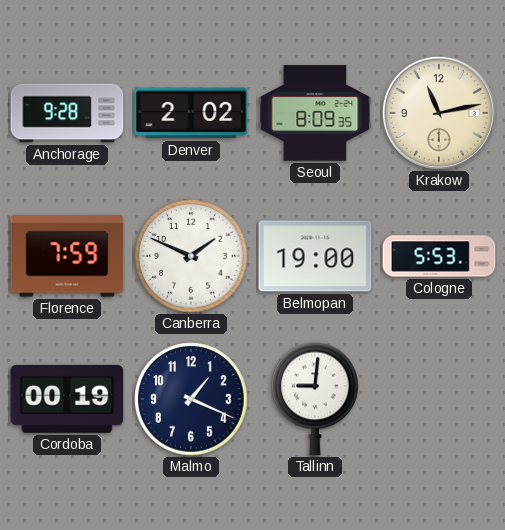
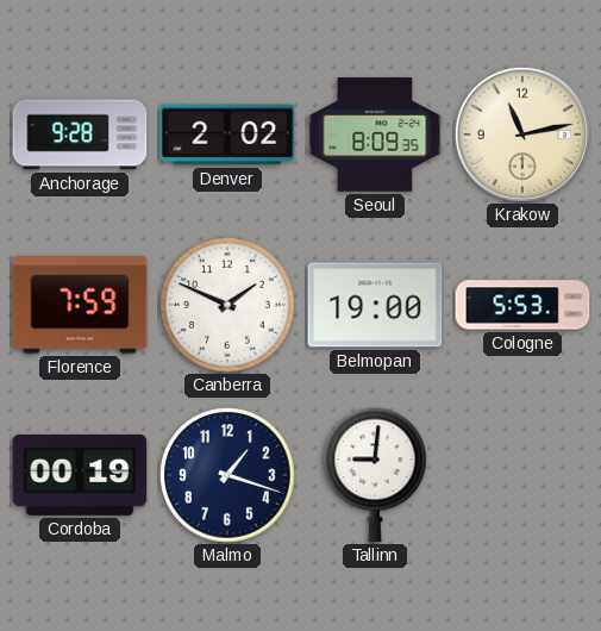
Malmo: 1:19 -> 1:18 (227, 475)
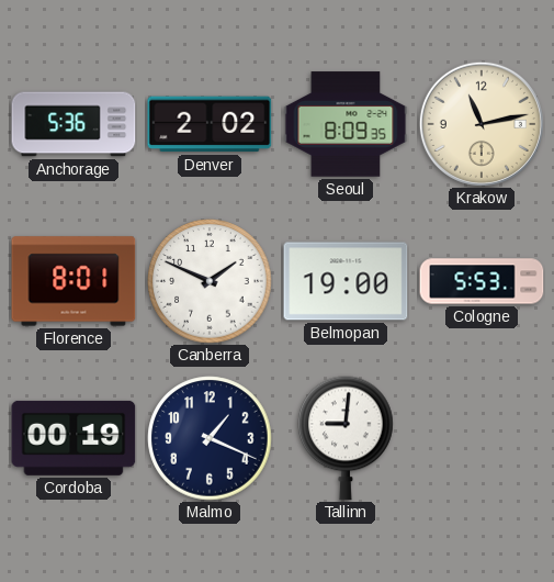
Anchorage: 9:28 -> 5:36 (74, 124)
Florence: 7:59 -> 8:01 (74, 281)
Malmo: 1:18 -> 1:19 (210, 438)
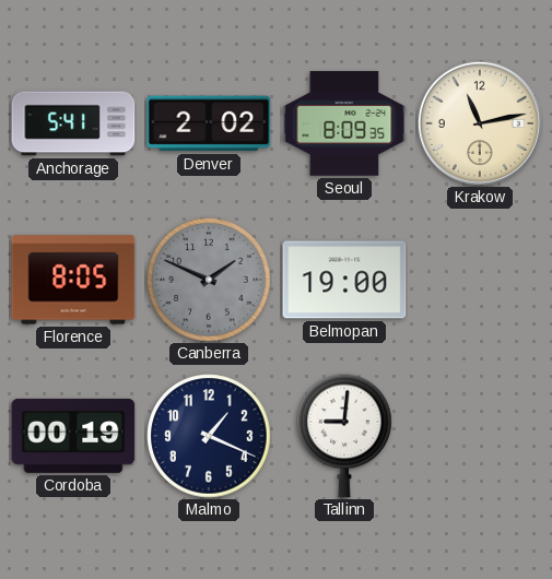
Anchorage: 5:36 -> 5:41 (73, 123)
Florence: 8:01 -> 8:05 (73, 280)
Canberra dial: white -> grey (209, 280)
Cologne: 5:53 -> none (482, 281)
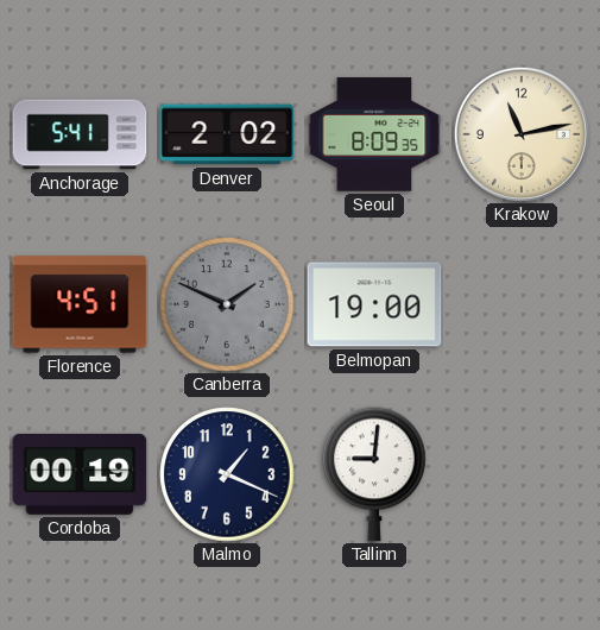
Florence: 8:05 -> 4:51 (80, 304)
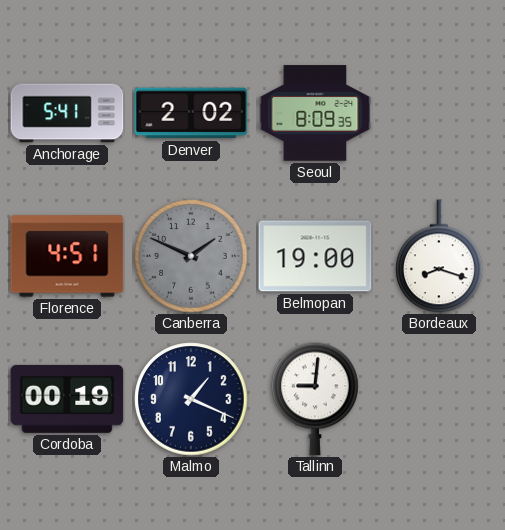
Krakow: 11:13 -> none (522, 134)
Bordeaux: none -> 8:18 (439, 256)
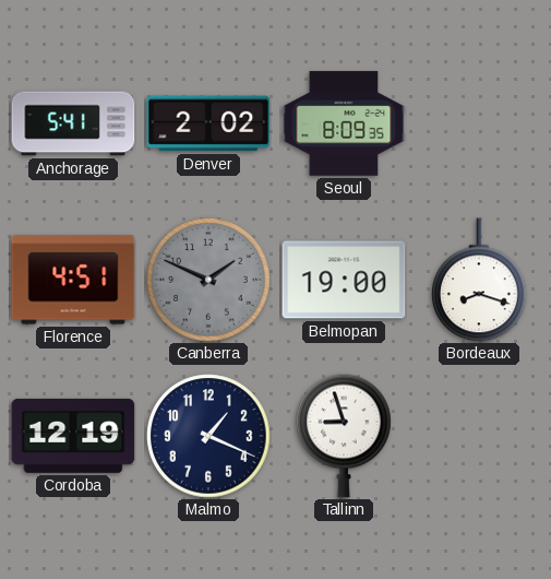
Cordoba: 00:19 -> 12:19 (73, 436)
Tallinn: 9:01 -> 8:57 (344, 436)
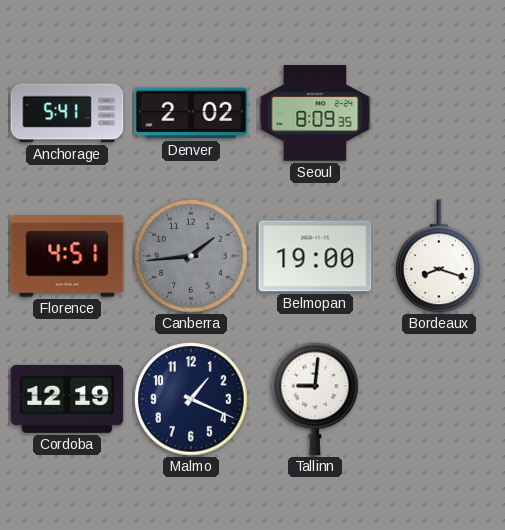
Canberra: 1:49 -> 1:44 (191, 256)
Tallinn: 8:57 -> 9:01 (315, 399)
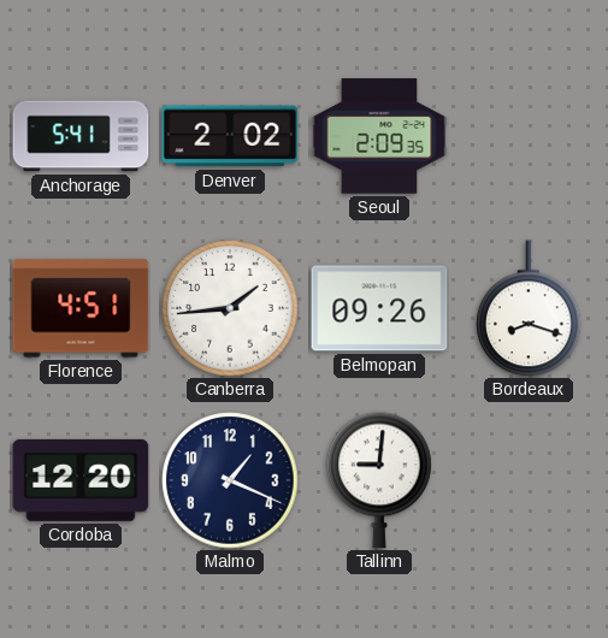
Seoul: 8:09 -> 2:09 (379, 136)
Canberra dial: grey -> white (230, 308)
Belmopan: 19:00 -> 09:26 (379, 308)
Cordoba: 12:19 -> 12:20 (81, 480)
